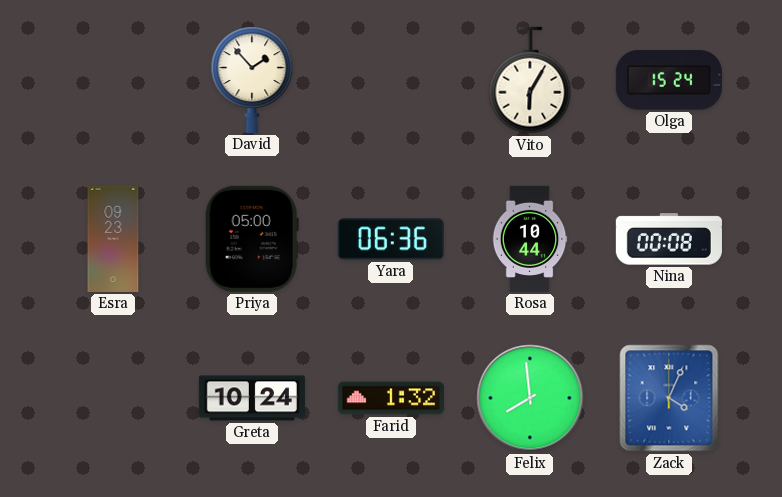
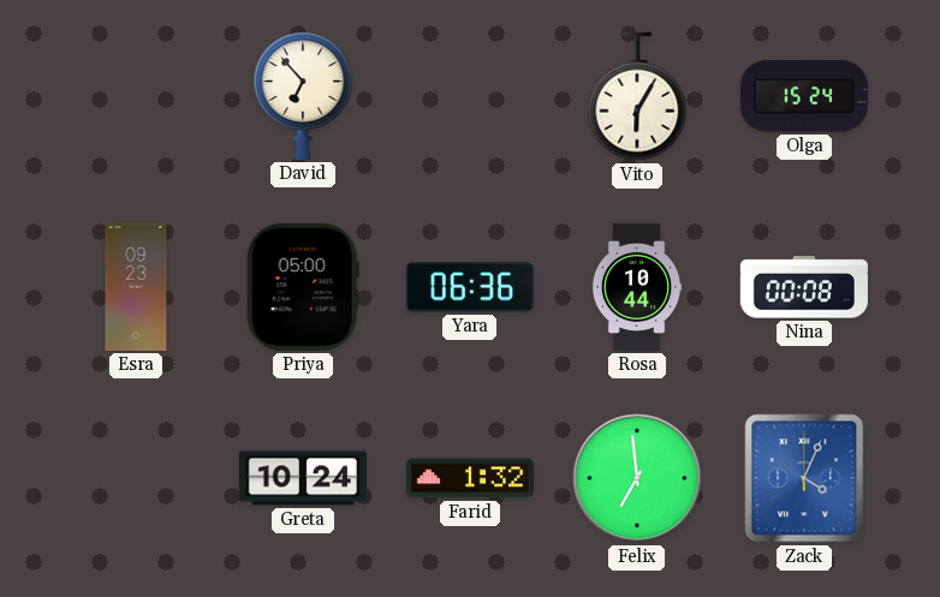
David: 1:53 -> 6:53 (303, 96)
Felix: 7:59 -> 6:59 (637, 478)
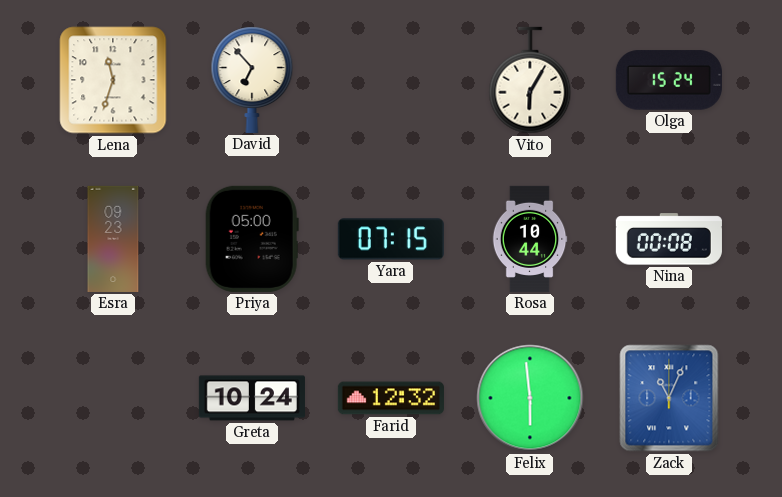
Lena: none -> 11:33 (113, 80)
Yara: 06:36 -> 07:15 (391, 239)
Farid: 1:32 -> 12:32 (391, 398)
Felix: 6:59 -> 5:59 (530, 398)
Zack: 4:04 -> 11:04 (669, 398)
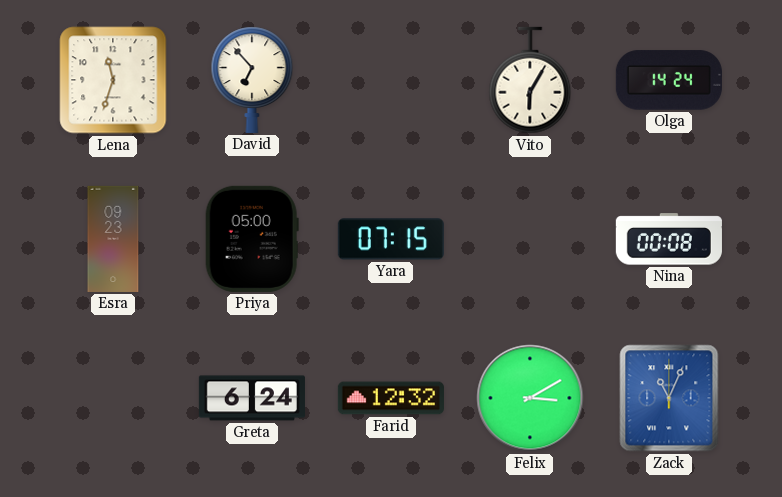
Olga: 15:24 -> 14:24 (669, 80)
Rosa: 10:44 -> none (530, 239)
Greta: 10:24 -> 6:24 (252, 398)
Felix: 5:59 -> 3:10 (530, 398)
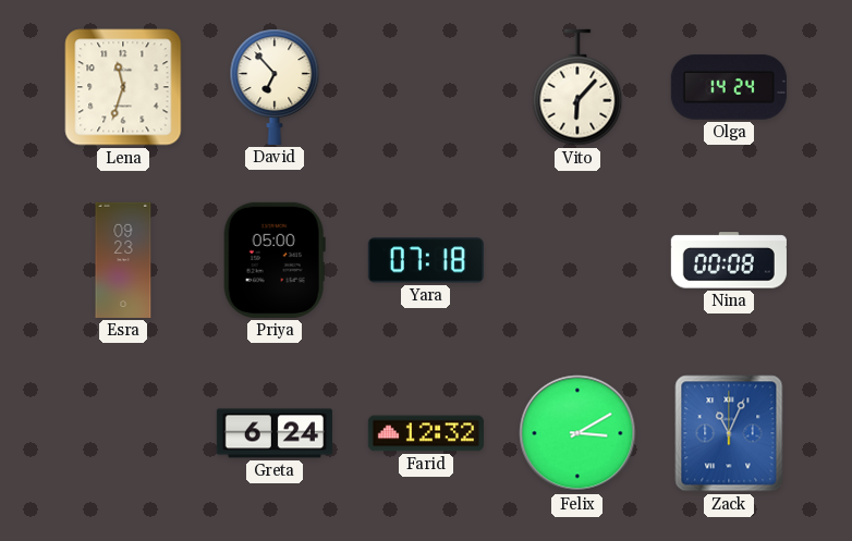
Vito: 6:05 -> 6:07 (577, 87)
Yara: 07:15 -> 07:18 (426, 260)
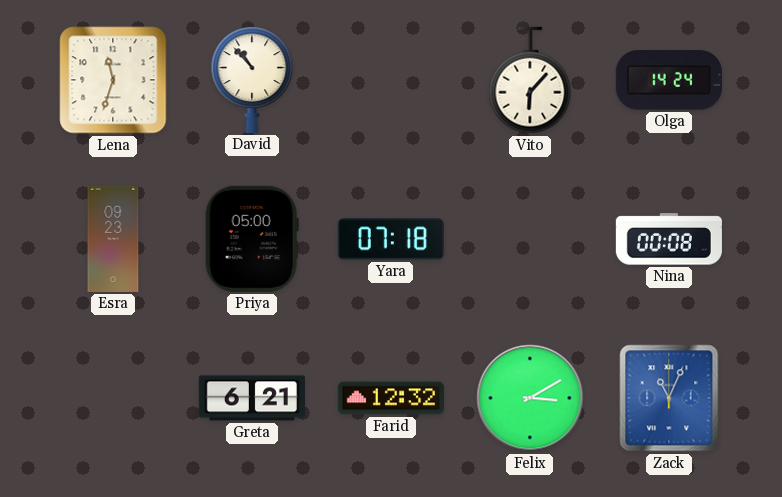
David: 6:53 -> 10:53 (252, 80)
Greta: 6:24 -> 6:21 (252, 398)
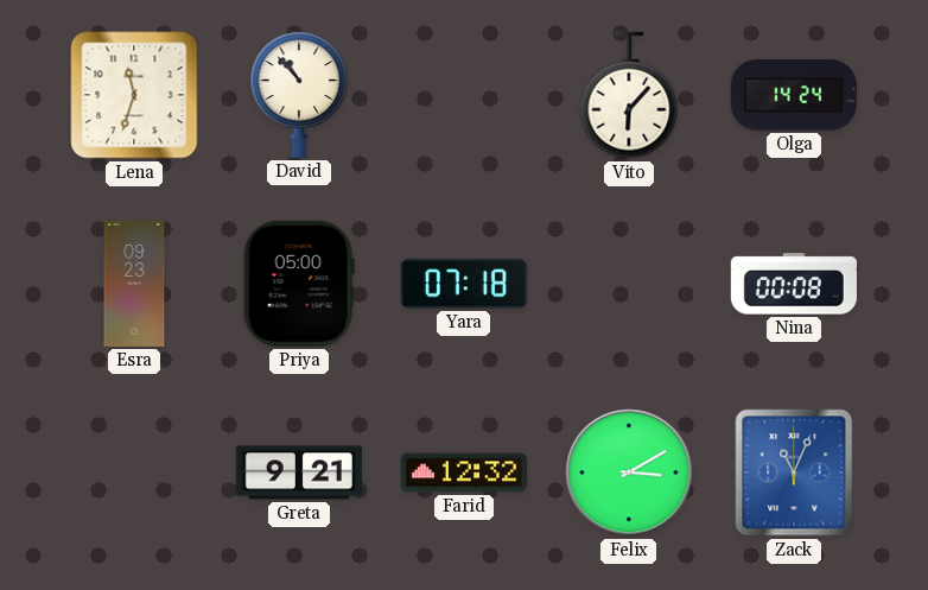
Greta: 6:21 -> 9:21 (299, 472)
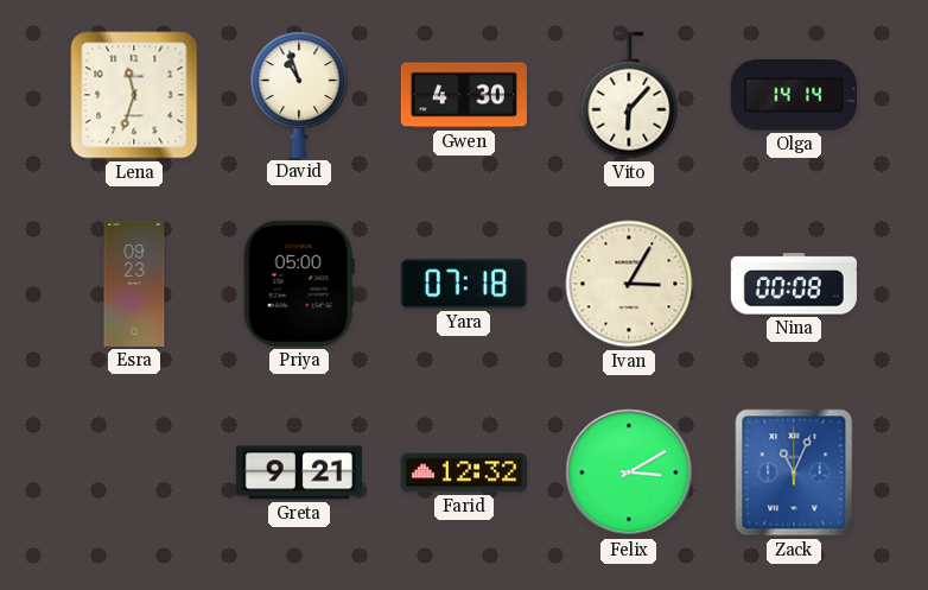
David: 10:53 -> 10:57 (299, 95)
Gwen: none -> 4:30 (464, 95)
Olga: 14:24 -> 14:14 (794, 95)
Ivan: none -> 3:05 (629, 284)
